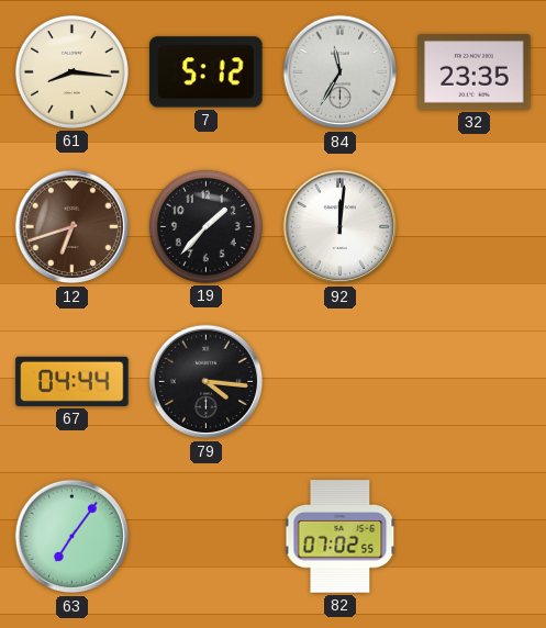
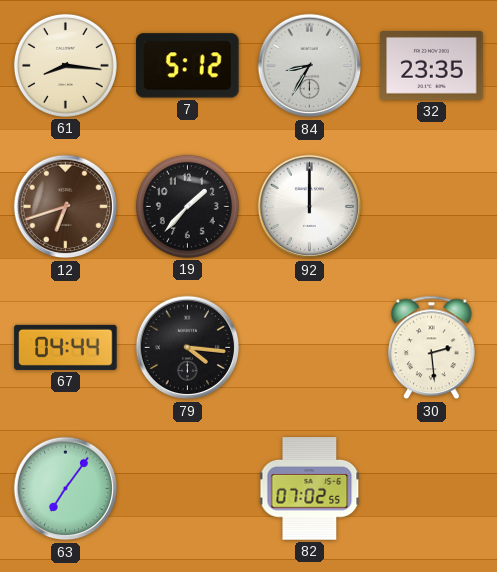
84: 11:35 -> 8:35 (310, 66)
92: 12:01 -> 12:00 (310, 207)
30: none -> 2:29 (431, 348)
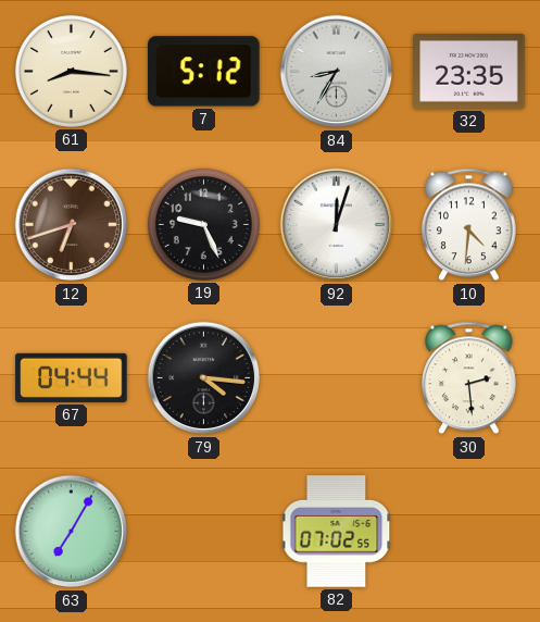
19: 1:37 -> 9:26 (203, 224)
92: 12:00 -> 12:03 (337, 225)
10: none -> 4:31 (468, 225)
63: 7:06 -> 7:05 (72, 532)
